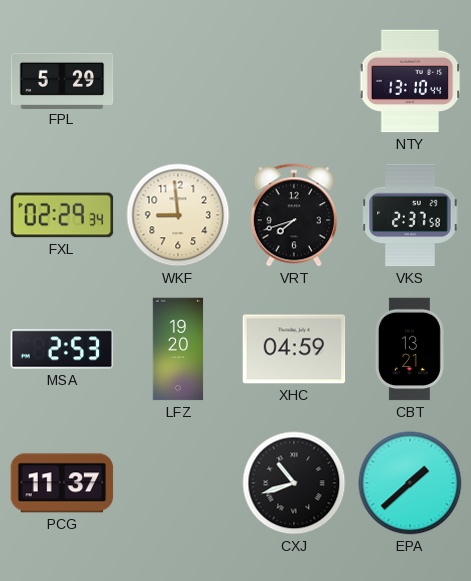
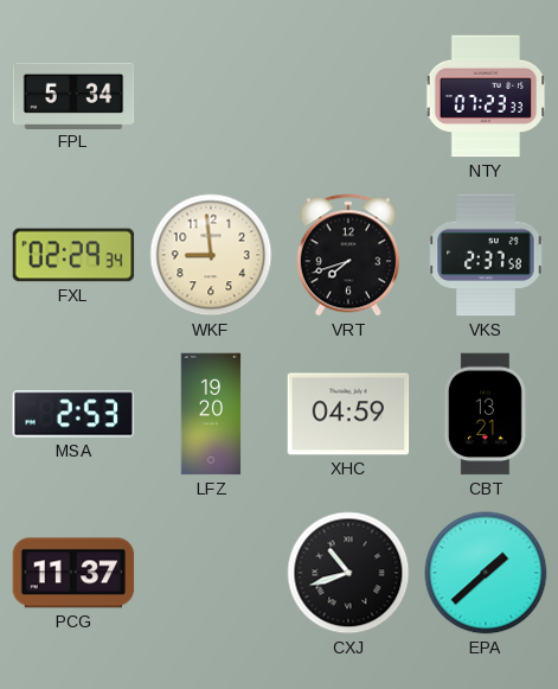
FPL: 5:29 -> 5:34 (73, 95)
NTY: 13:10 -> 07:23 (486, 96)
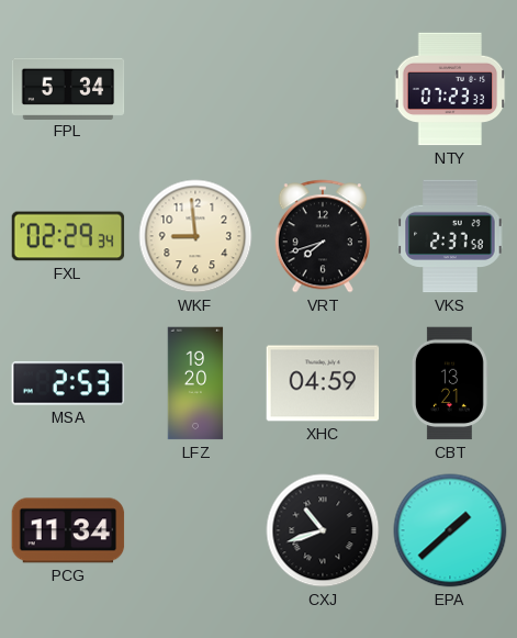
PCG: 11:37 -> 11:34 (68, 530)
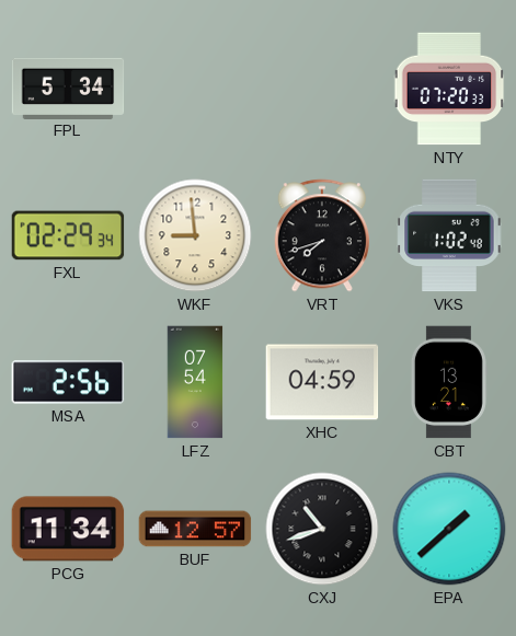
NTY: 07:23 -> 07:20 (449, 89)
VKS: 2:37 -> 1:02 (449, 235)
MSA: 2:53 -> 2:56 (68, 382)
LFZ: 19:20 -> 07:54 (195, 382)
BUF: none -> 12:57 (195, 529)
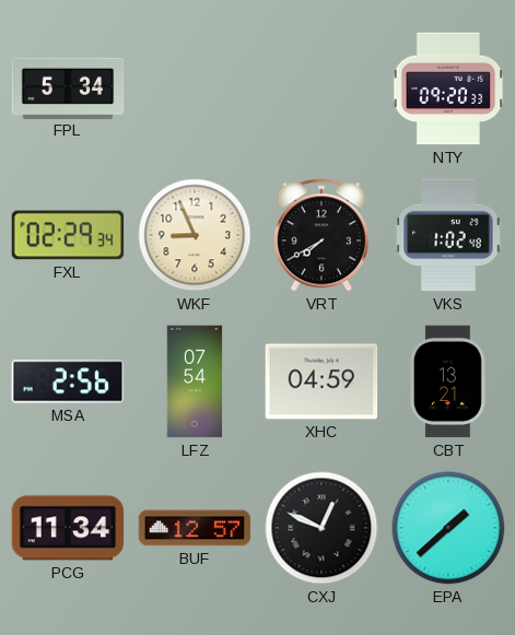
NTY: 07:20 -> 09:20 (448, 89)
WKF: 8:59 -> 8:56 (195, 235)
VRT: 7:42 -> 7:40 (320, 235)
CXJ: 10:42 -> 12:49 (321, 528)
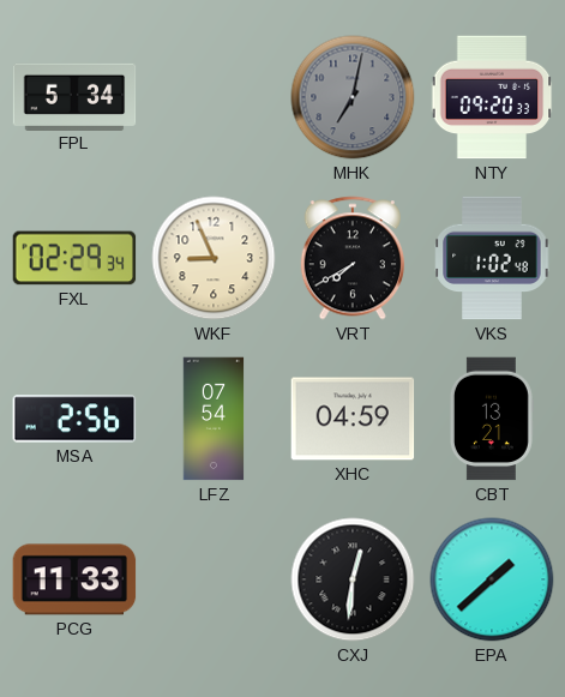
MHK: none -> 7:02 (353, 97)
PCG: 11:34 -> 11:33 (74, 579)
BUF: 12:57 -> none (195, 528)
CXJ: 12:49 -> 12:31 (353, 579)
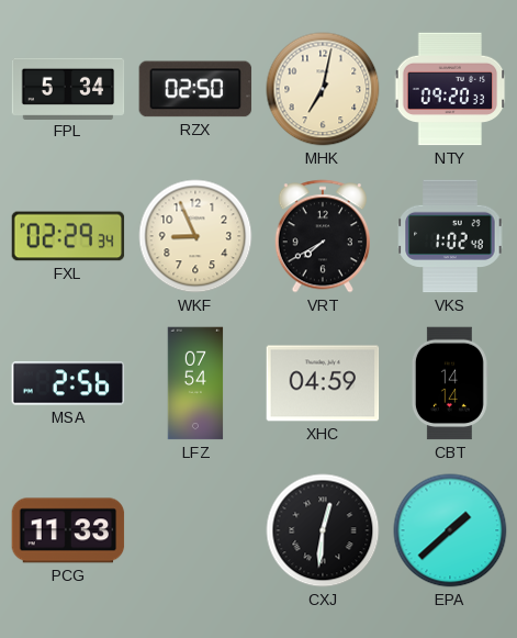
RZX: none -> 02:50 (195, 89)
MHK dial: grey -> cream (323, 89)
CBT: 13:21 -> 14:14 (450, 383)
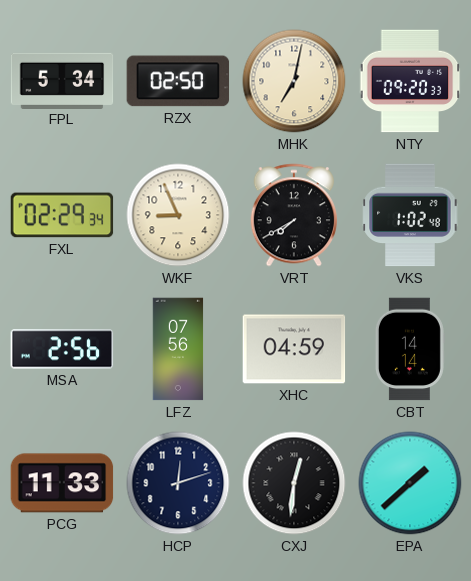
LFZ: 07:54 -> 07:56 (178, 349)
HCP: none -> 12:12 (178, 483)
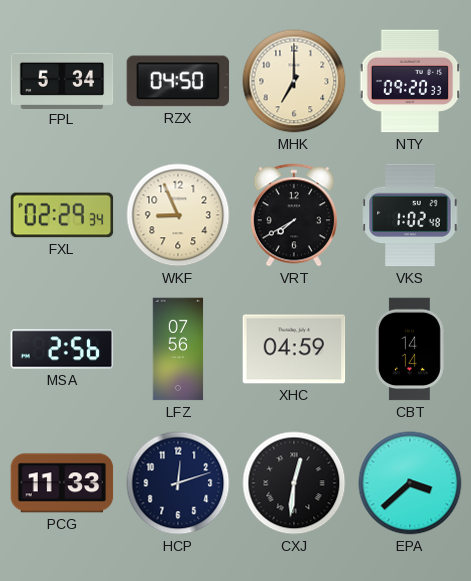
RZX: 02:50 -> 04:50 (178, 81)
MHK: 7:02 -> 7:00 (294, 81)
EPA: 1:38 -> 3:38 (410, 483)
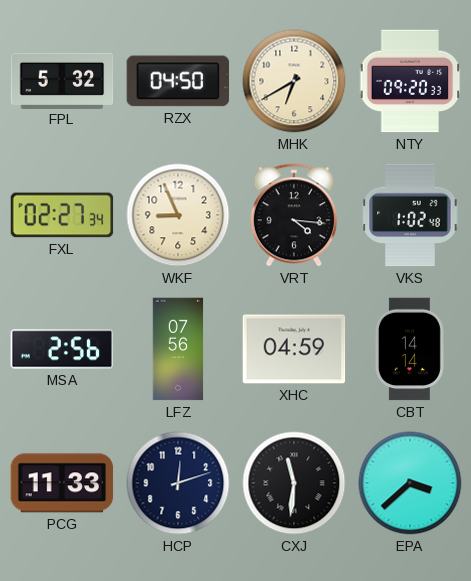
FPL: 5:34 -> 5:32 (62, 80)
MHK: 7:00 -> 6:40 (294, 81)
FXL: 02:29 -> 02:27 (62, 215)
VRT: 7:40 -> 4:16 (293, 215)
CXJ: 12:31 -> 11:31 (294, 483)
